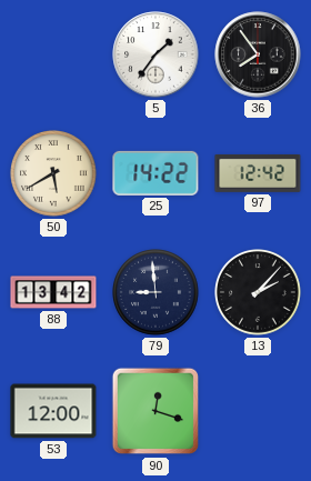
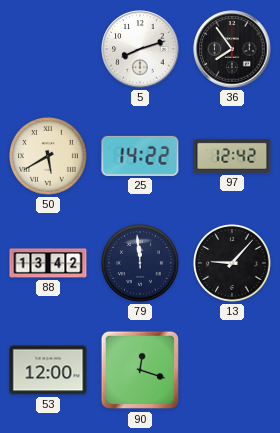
5: 1:36 -> 8:12 (140, 49)
79: 8:59 -> 11:59 (141, 264)
13: 2:07 -> 9:07 (233, 264)
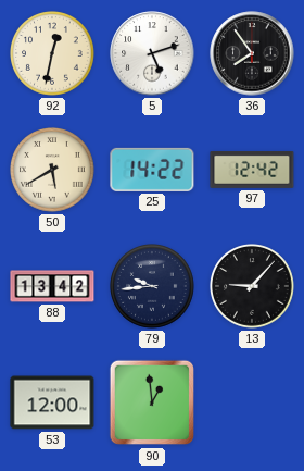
92: none -> 12:32 (53, 54)
5: 8:12 -> 5:12 (152, 53)
79: 11:59 -> 9:44 (153, 287)
90: 12:18 -> 12:59 (152, 402)
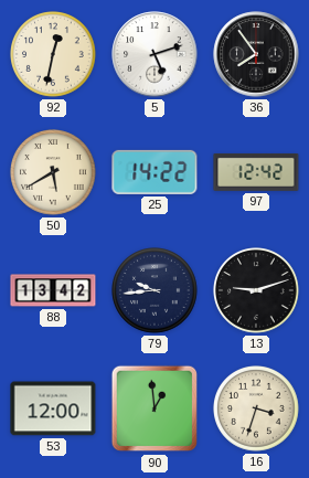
13: 9:07 -> 9:12 (257, 291)
16: none -> 3:33 (257, 410)
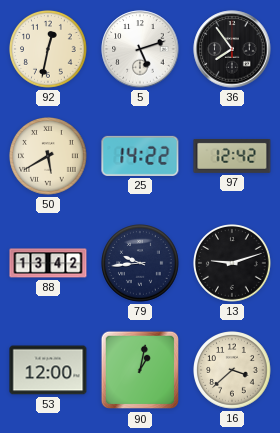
90: 12:59 -> 1:02 (140, 370)
16: 3:33 -> 3:38 (233, 371)
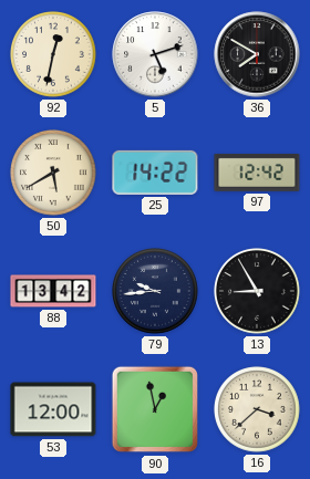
36: 7:54 -> 7:50 (257, 54)
13: 9:12 -> 8:55 (258, 292)
90: 1:02 -> 12:58 (155, 409)
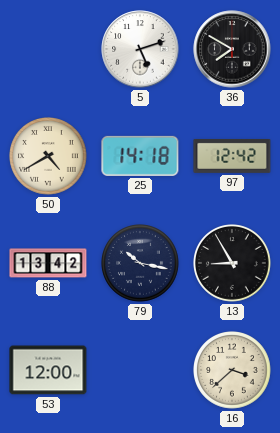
92: 12:32 -> none (54, 55)
50: 5:40 -> 4:40 (49, 157)
25: 14:22 -> 14:18 (140, 156)
79: 9:44 -> 10:17 (141, 264)
90: 12:58 -> none (155, 409)
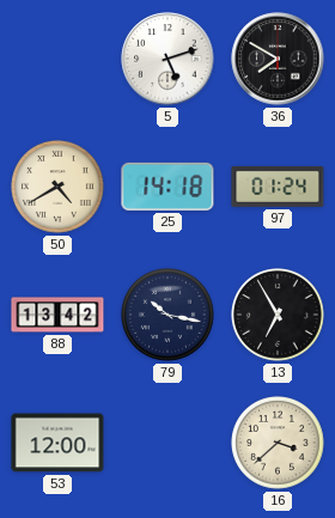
97: 12:42 -> 01:24 (278, 187)
13: 8:55 -> 6:55 (279, 316)
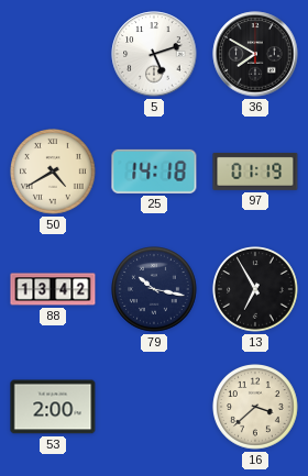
97: 01:24 -> 01:19 (255, 171)
53: 12:00 -> 2:00 (53, 407)
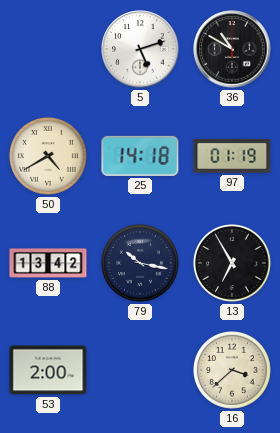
36: 7:50 -> 10:50 (232, 49)
